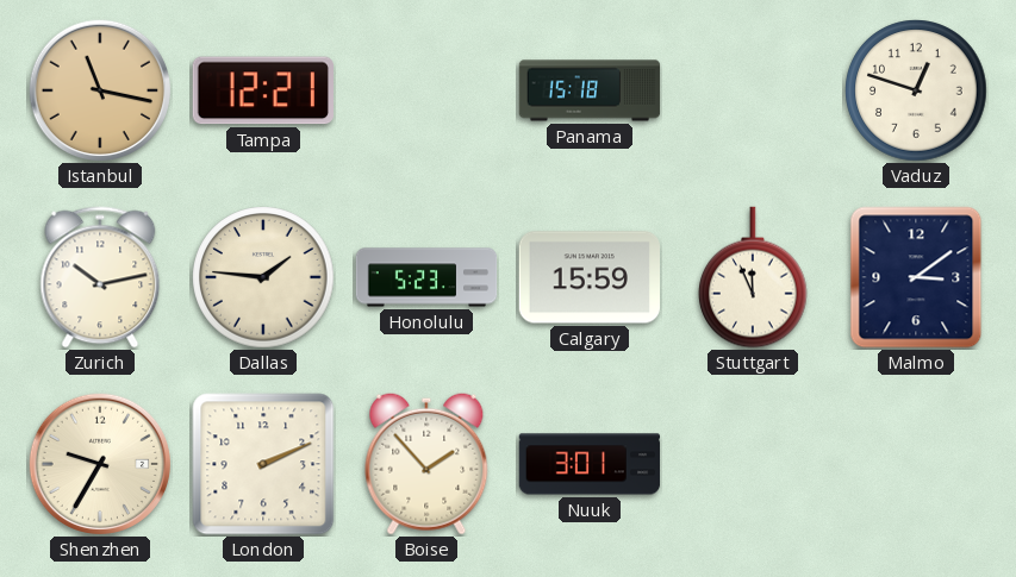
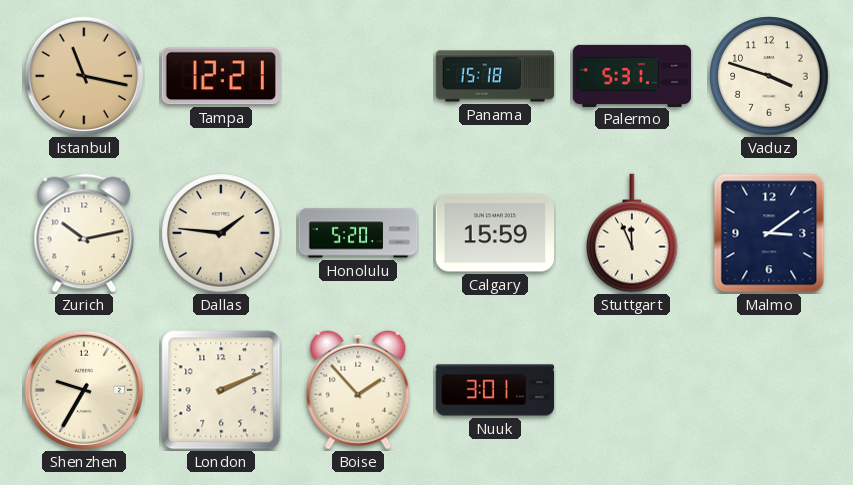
Palermo: none -> 5:31 (632, 75)
Vaduz: 12:48 -> 3:48 (769, 76)
Honolulu: 5:23 -> 5:20 (358, 233)
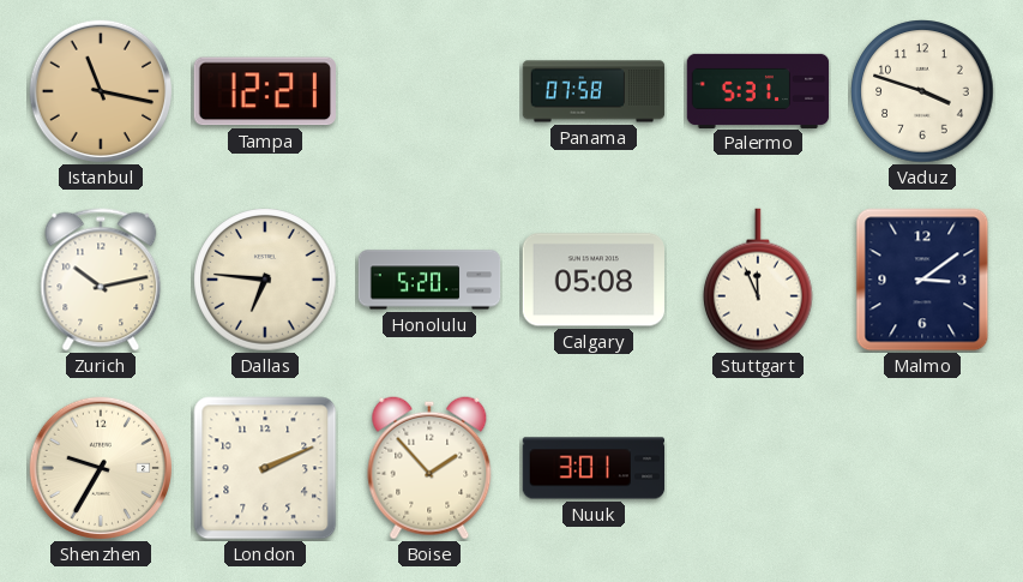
Panama: 15:18 -> 07:58 (594, 91)
Dallas: 1:46 -> 6:46 (265, 280)
Calgary: 15:59 -> 05:08 (592, 280)
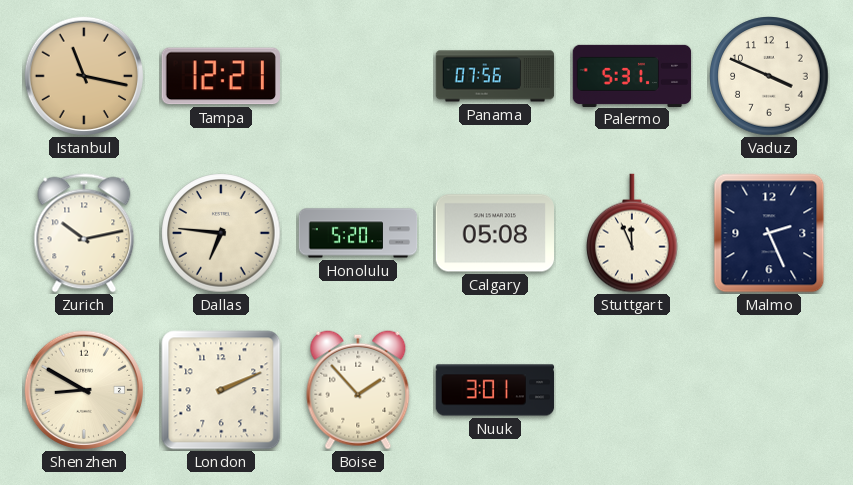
Panama: 07:58 -> 07:56 (495, 76)
Vaduz: 3:48 -> 3:49 (769, 76)
Malmo: 3:09 -> 2:26 (769, 233)
Shenzhen: 9:35 -> 8:50 (84, 390)
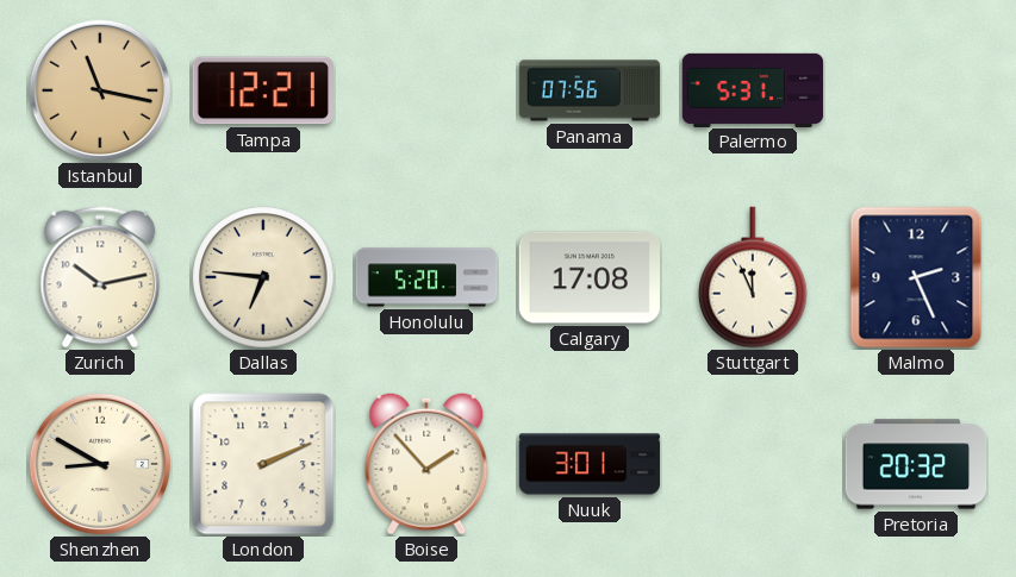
Vaduz: 3:49 -> none (769, 76)
Calgary: 05:08 -> 17:08 (588, 277)
Pretoria: none -> 20:32 (916, 464)
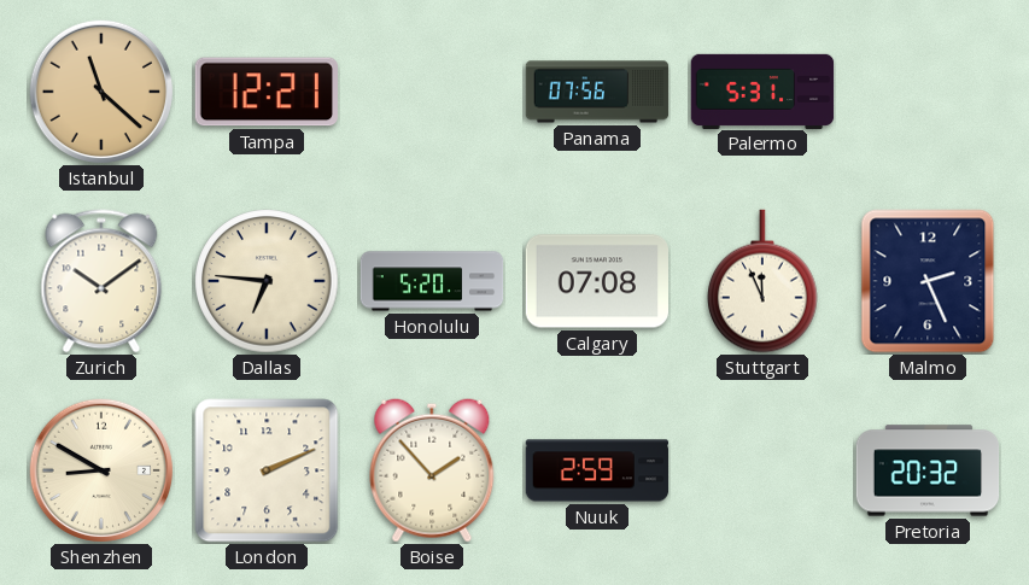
Istanbul: 11:17 -> 11:22 (101, 92)
Zurich: 10:13 -> 10:09 (101, 281)
Calgary: 17:08 -> 07:08 (596, 281)
Nuuk: 3:01 -> 2:59 (597, 470)
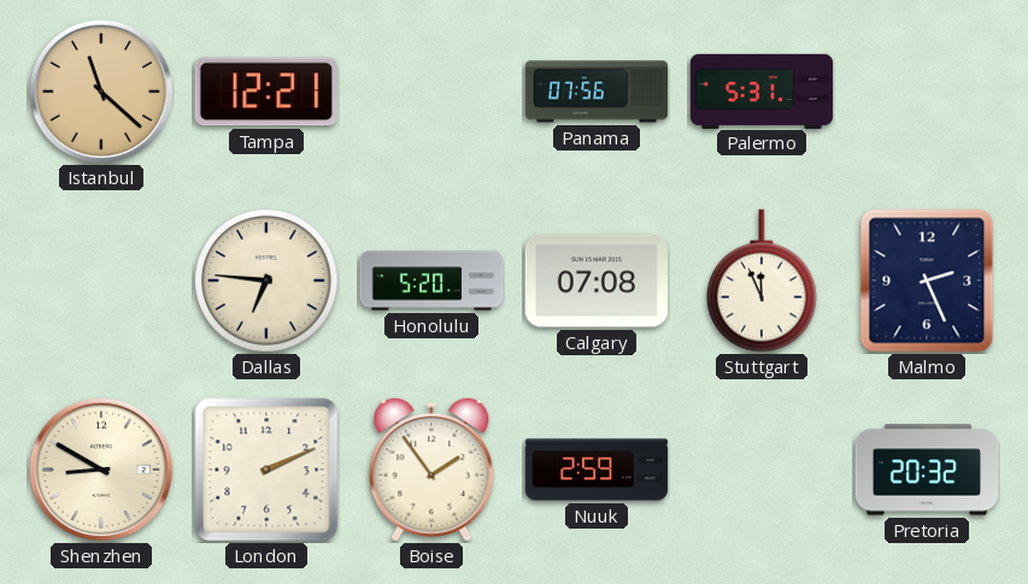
Zurich: 10:09 -> none (101, 281)
Boise: 1:53 -> 1:54 (431, 470)
